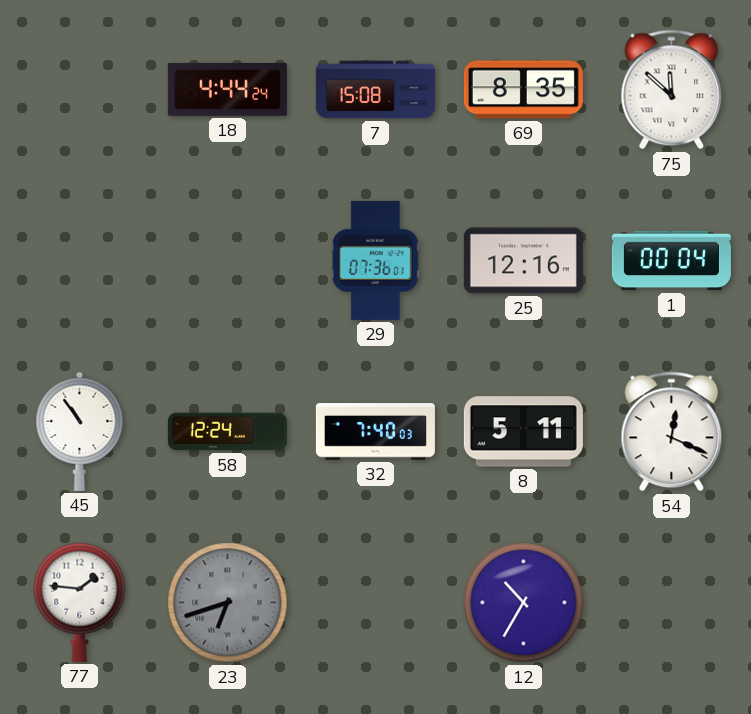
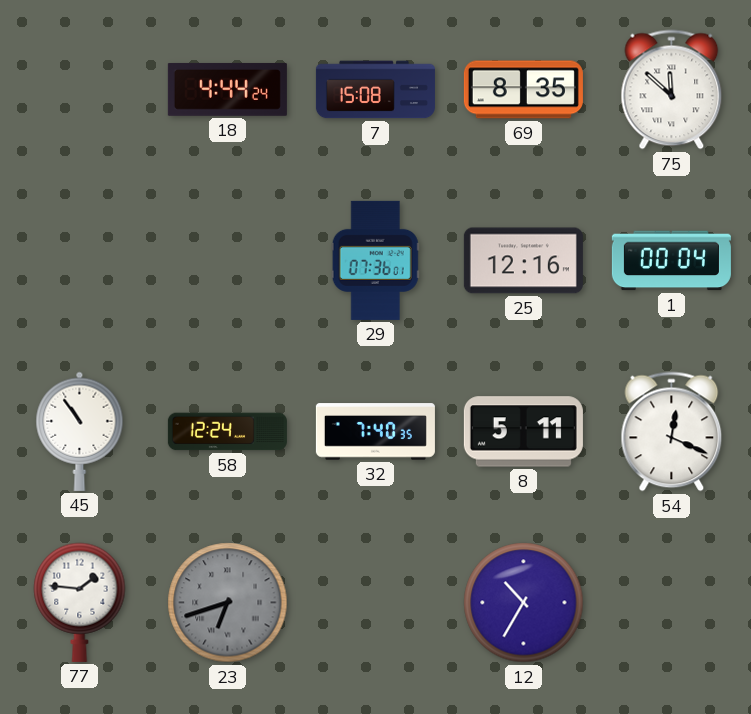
32: 7:40:03 -> 7:40:35 (375, 432)
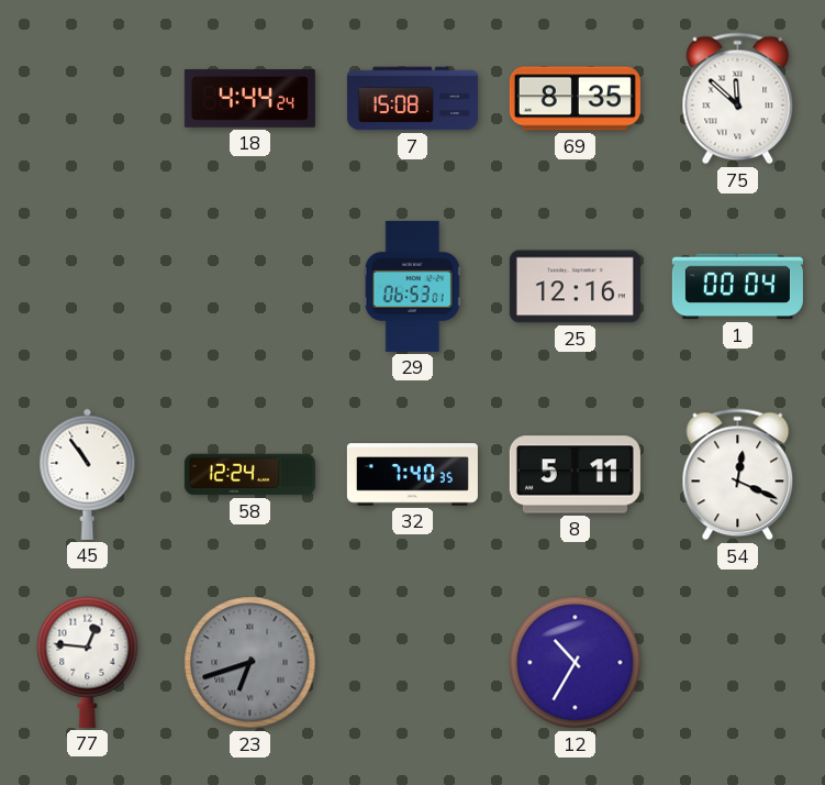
29: 07:36 -> 06:53 (412, 286)
77: 1:46 -> 12:46 (88, 662)
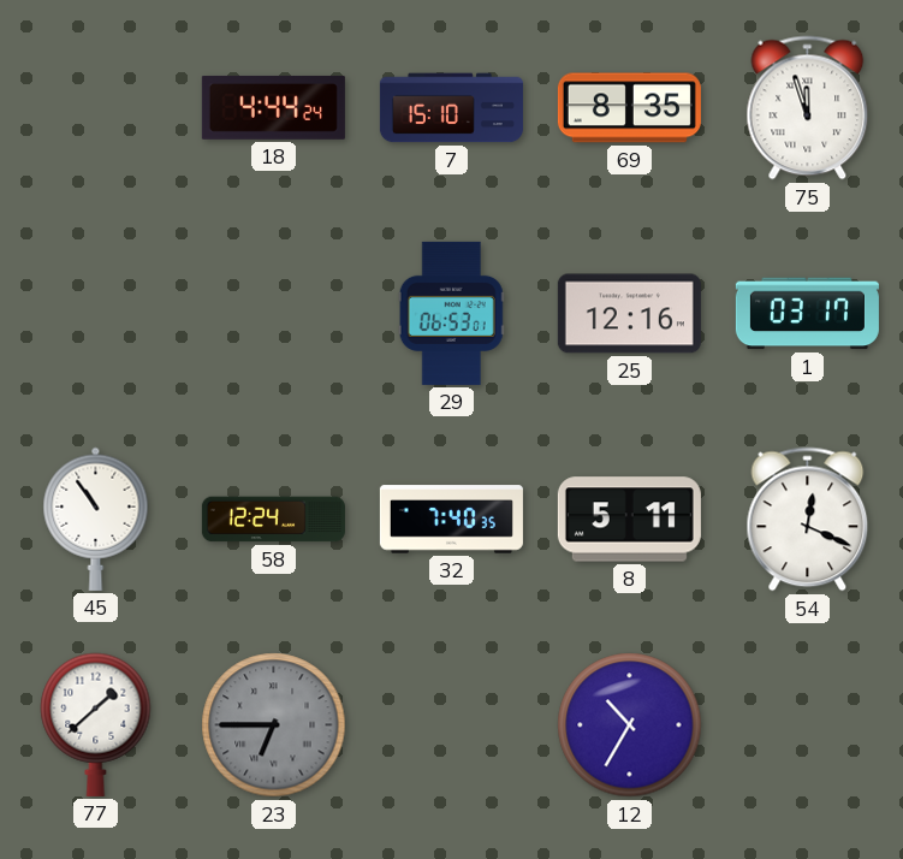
7: 15:08 -> 15:10 (451, 108)
75: 11:52 -> 11:57 (808, 108)
1: 00:04 -> 03:17 (807, 314)
77: 12:46 -> 1:38 (96, 724)
23: 6:42 -> 6:45 (274, 725)
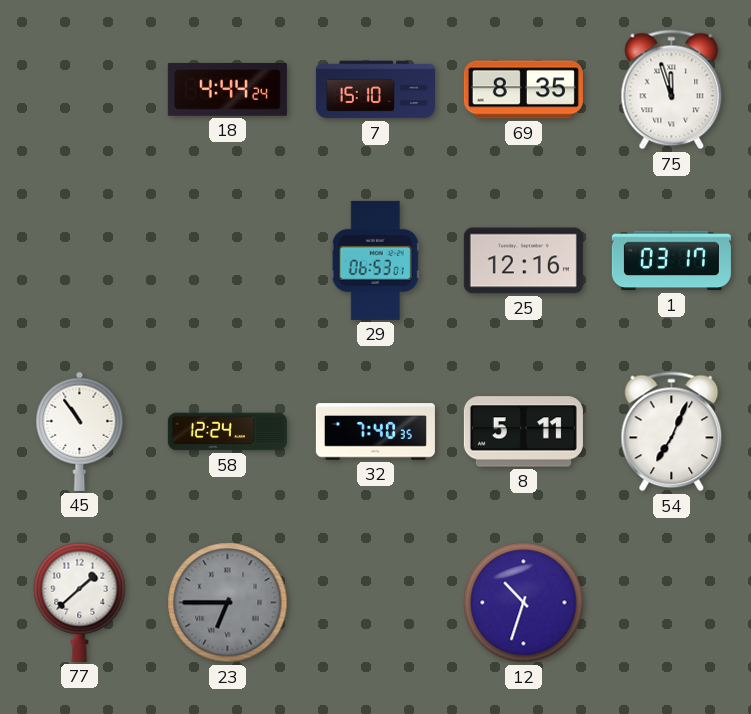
54: 12:19 -> 7:04 (672, 432)
12: 10:35 -> 10:33 (524, 603)
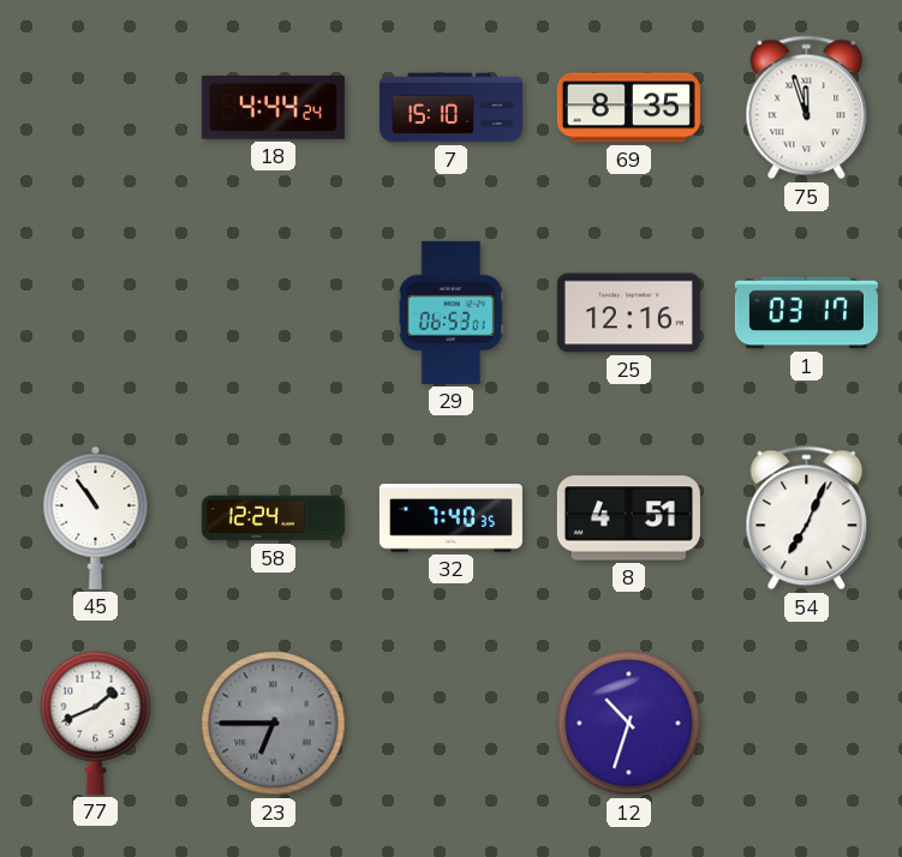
8: 5:11 -> 4:51 (628, 519)
77: 1:38 -> 1:41 (96, 723)
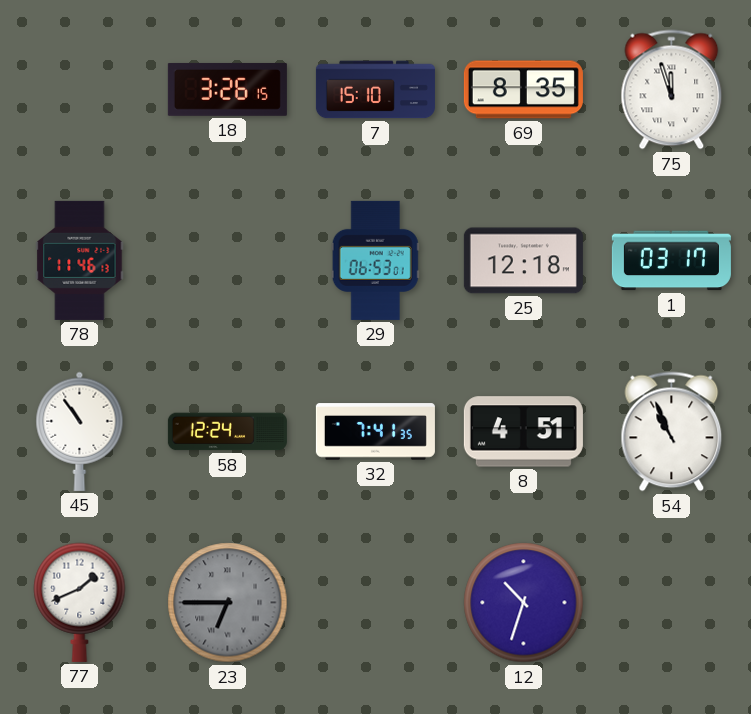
18: 4:44 -> 3:26 (227, 89)
78: none -> 11:46 (80, 260)
25: 12:16 -> 12:18 (523, 261)
32: 7:40 -> 7:41 (375, 432)
54: 7:04 -> 10:56 (672, 432)
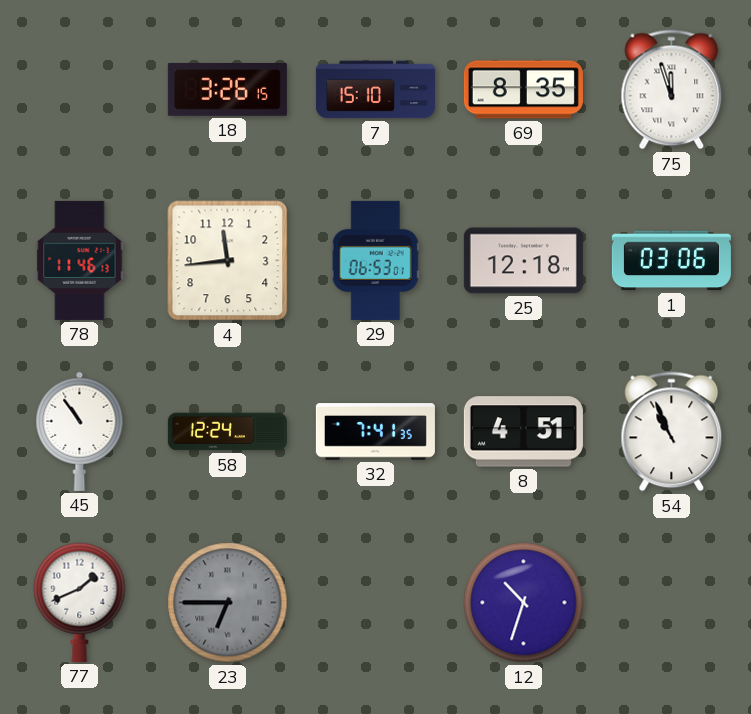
4: none -> 11:44 (228, 261)
1: 03:17 -> 03:06 (671, 261)
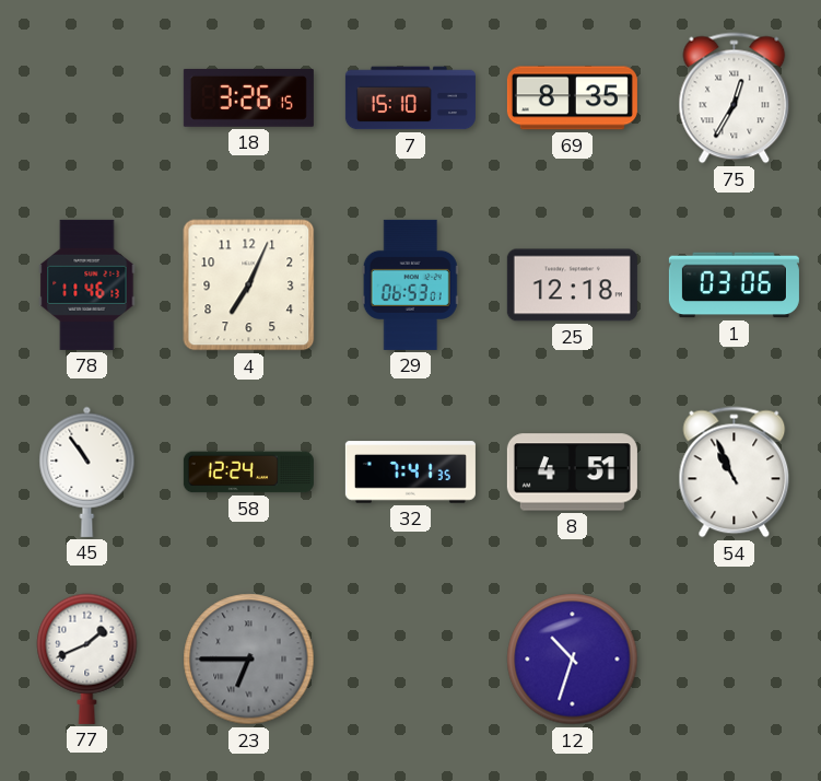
75: 11:57 -> 12:35 (735, 98)
4: 11:44 -> 7:04 (249, 285)
